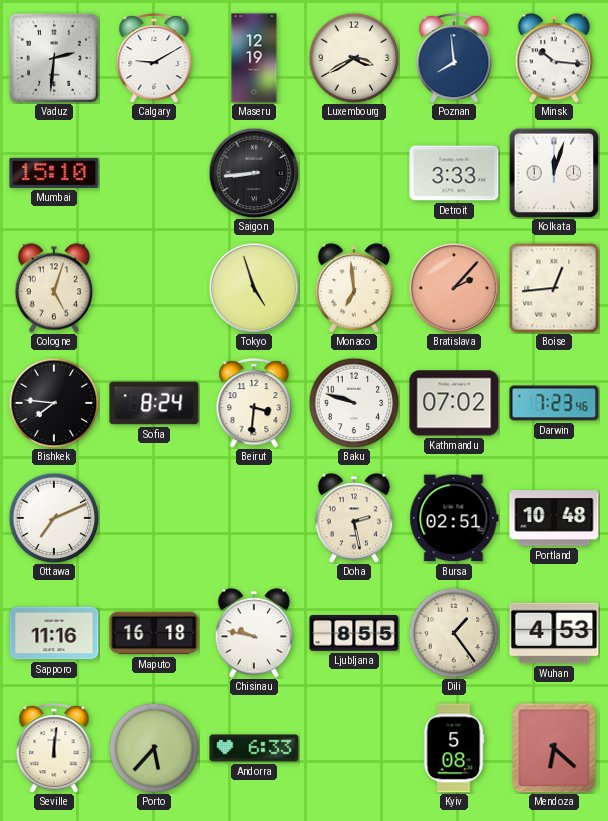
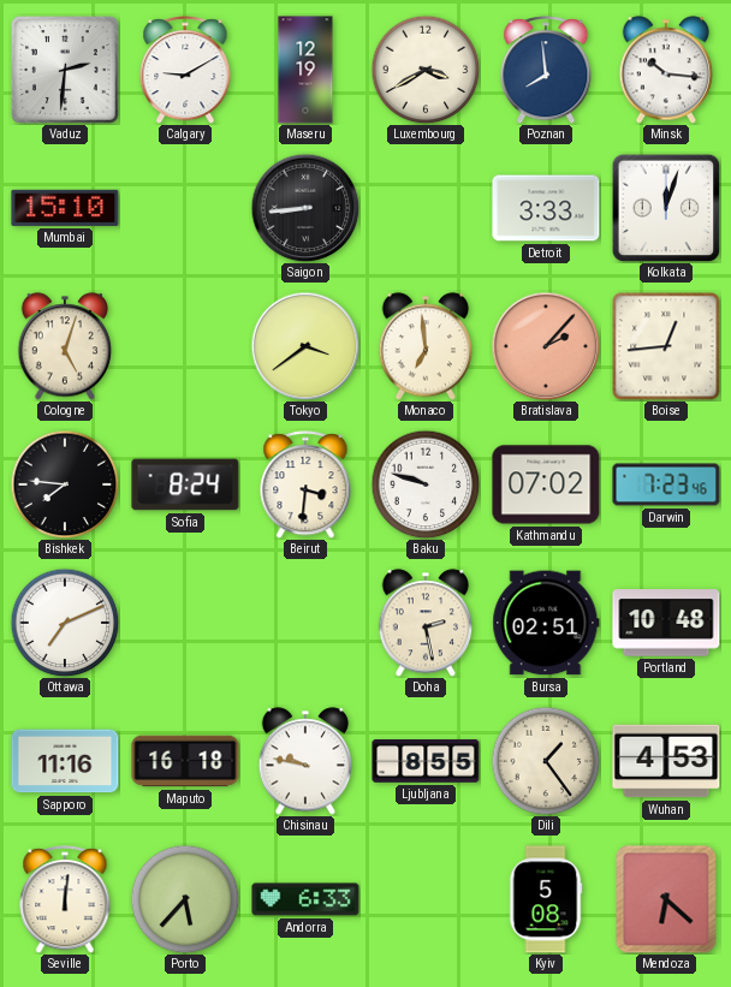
Tokyo: 4:57 -> 3:39 (305, 346)
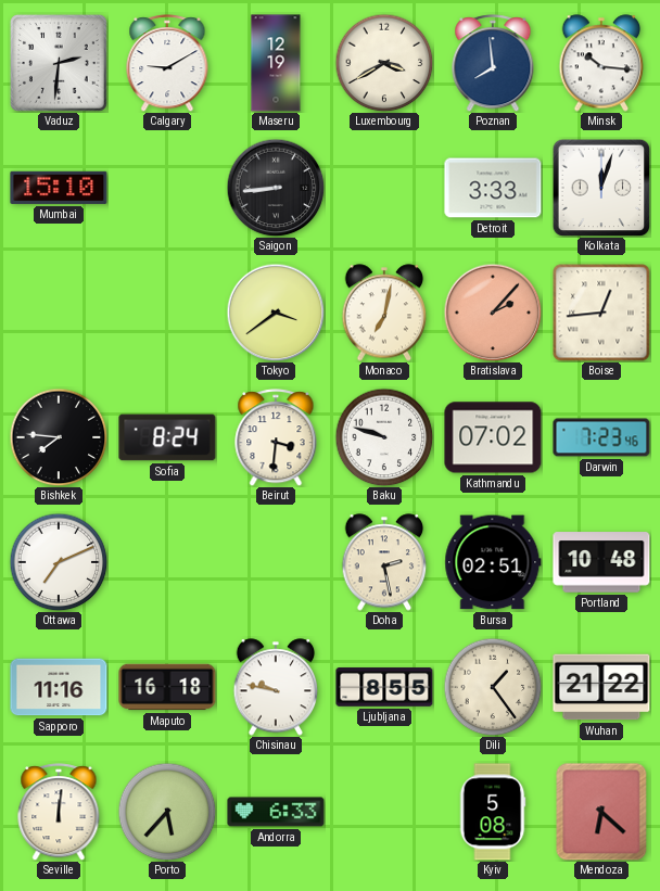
Cologne: 5:03 -> none (65, 346)
Monaco: 6:59 -> 7:02 (384, 313)
Wuhan: 4:53 -> 21:22 (601, 687)
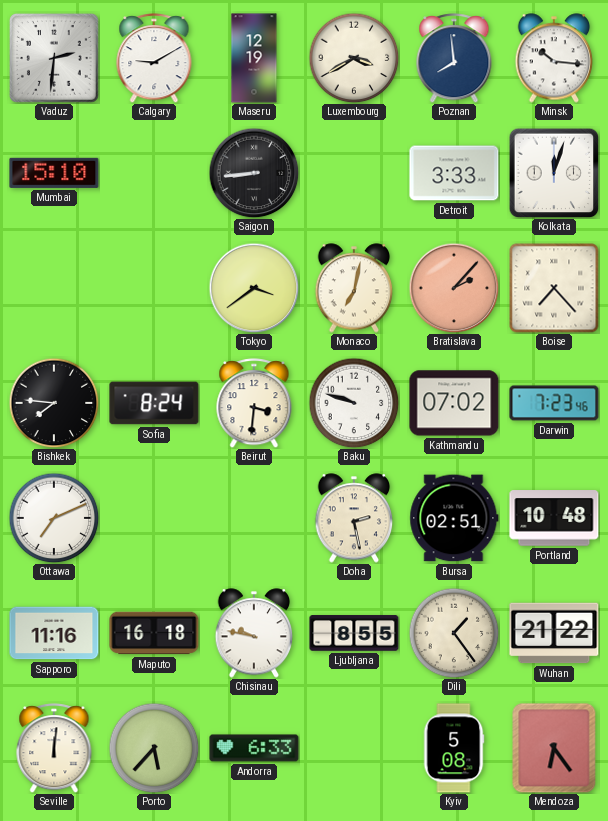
Boise: 12:44 -> 7:23 (554, 288)
Mendoza: 6:22 -> 6:24 (554, 748)
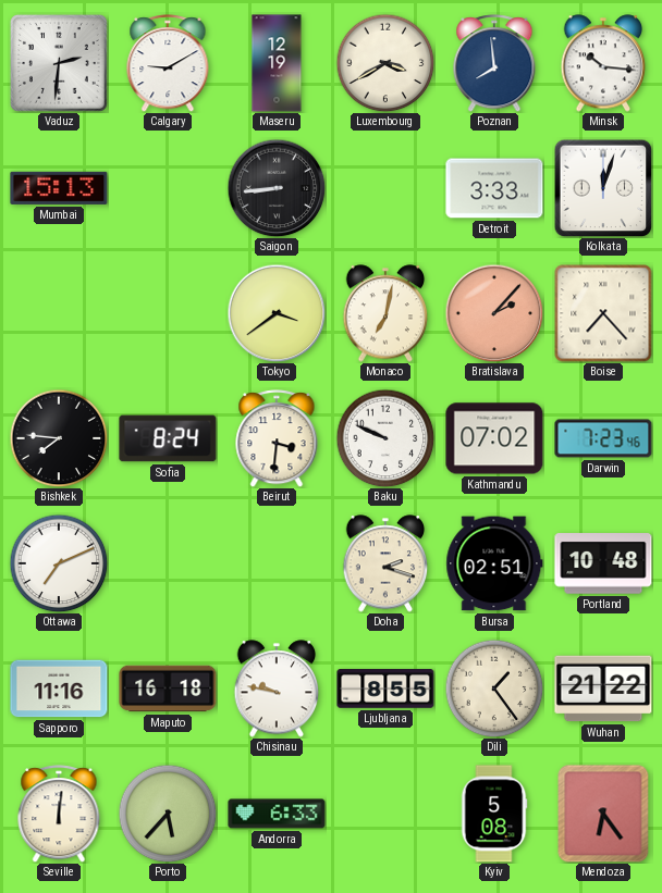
Mumbai: 15:10 -> 15:13 (59, 188)
Baku: 9:48 -> 9:49 (385, 438)
Doha: 2:28 -> 2:18 (385, 563)
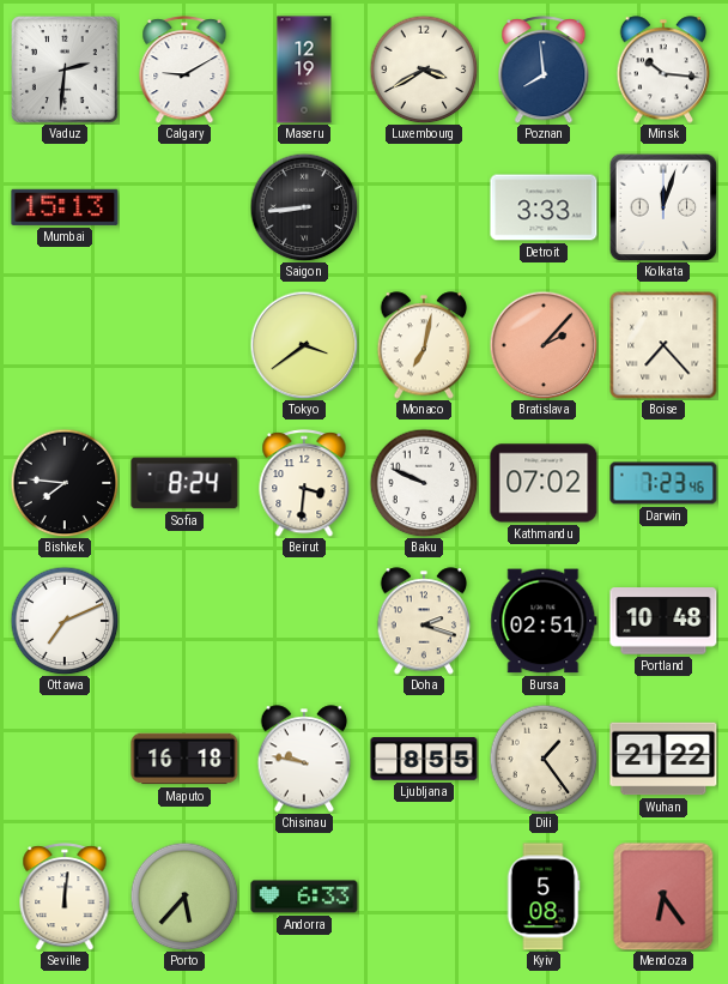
Sapporo: 11:16 -> none (59, 689)
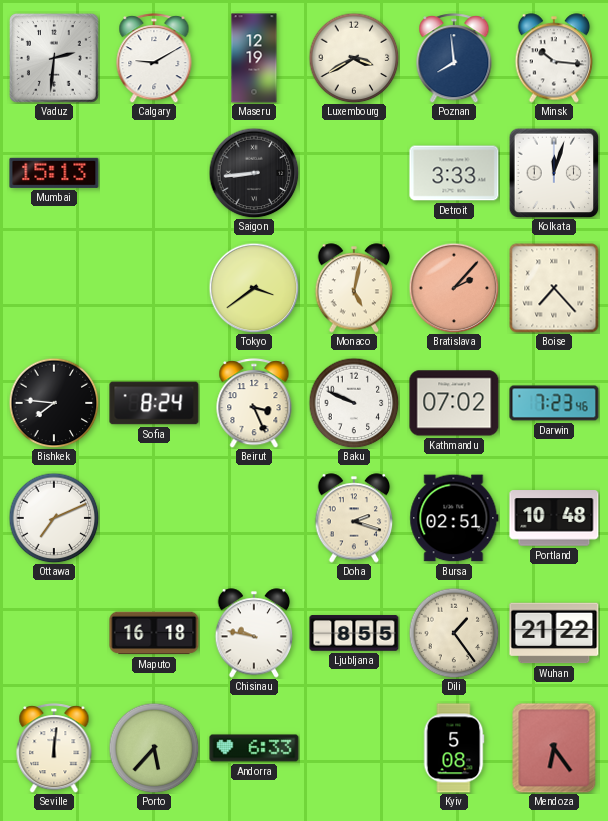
Monaco: 7:02 -> 5:02 (354, 288)
Beirut: 3:31 -> 3:26 (254, 403)
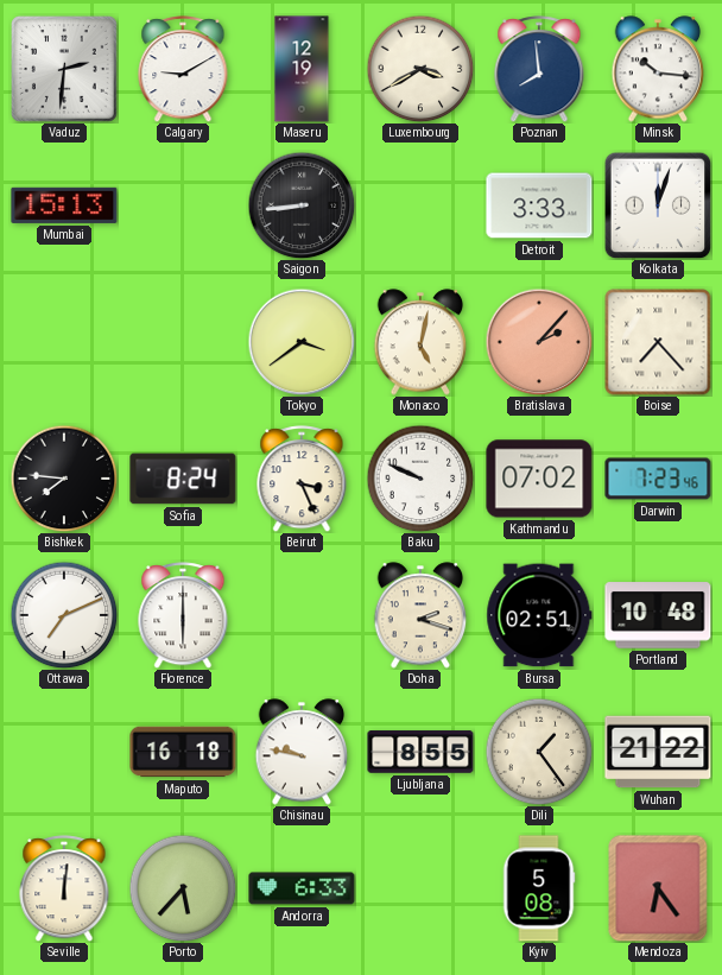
Florence: none -> 6:00 (183, 615)
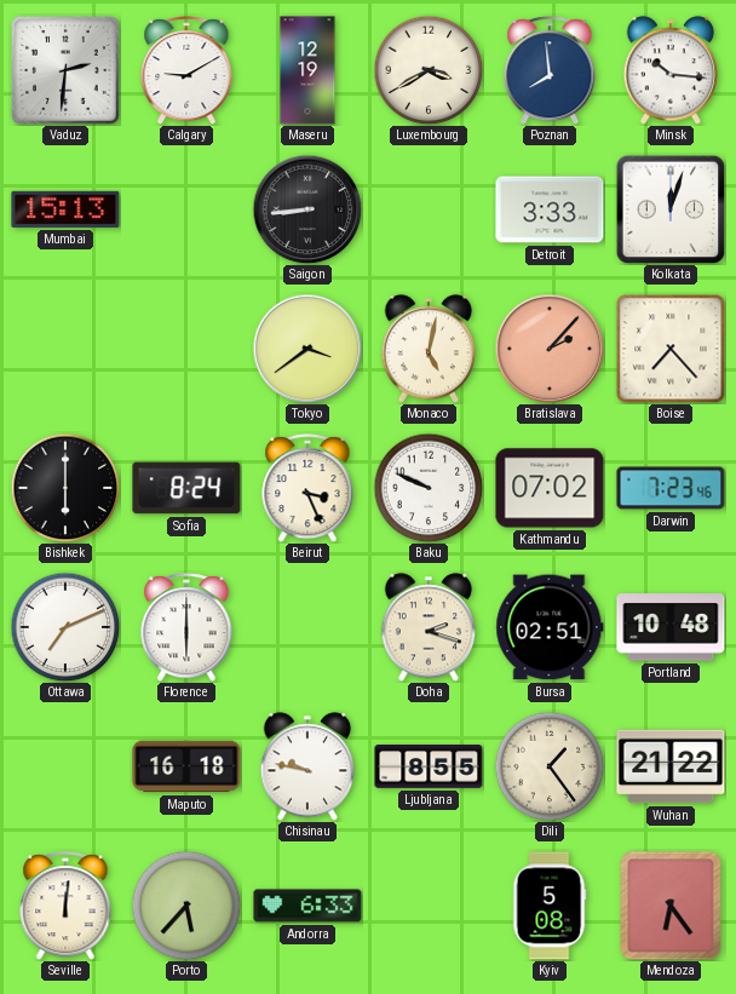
Bishkek: 7:46 -> 6:00 (65, 488)
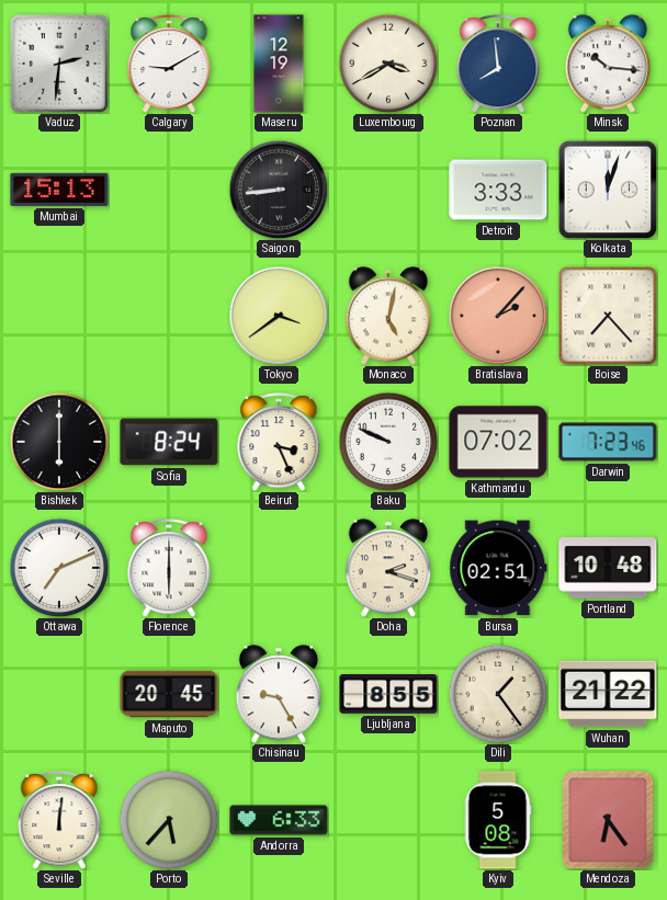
Maputo: 16:18 -> 20:45 (169, 694)
Chisinau: 9:47 -> 9:25 (279, 694)
